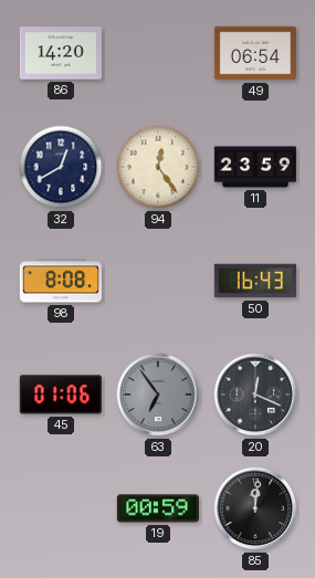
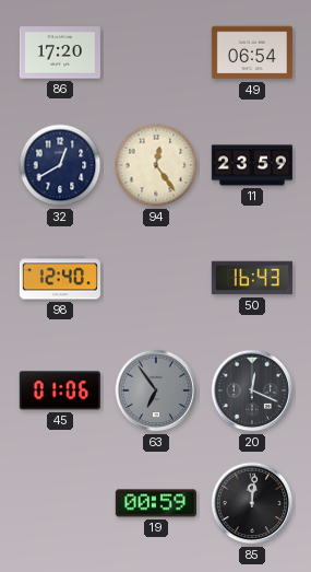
86: 14:20 -> 17:20 (60, 52)
98: 8:08 -> 12:40 (60, 278)
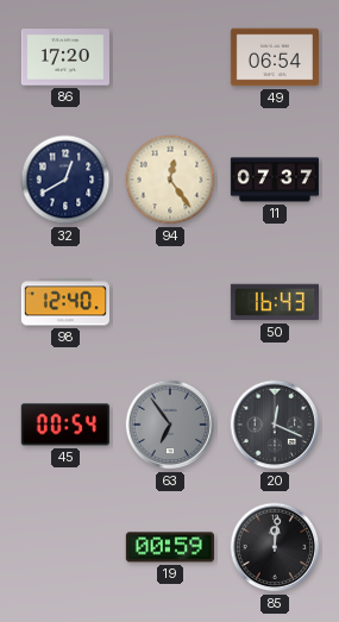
11: 23:59 -> 07:37 (275, 180)
45: 01:06 -> 00:54 (65, 425)
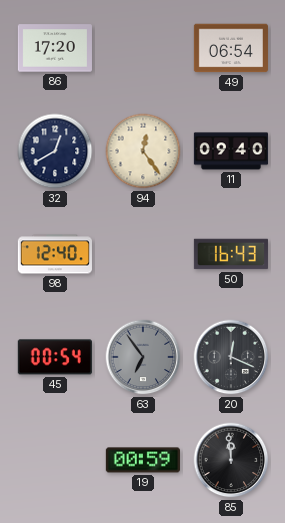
11: 07:37 -> 09:40 (231, 151)
85: 12:01 -> 11:59 (231, 460)
